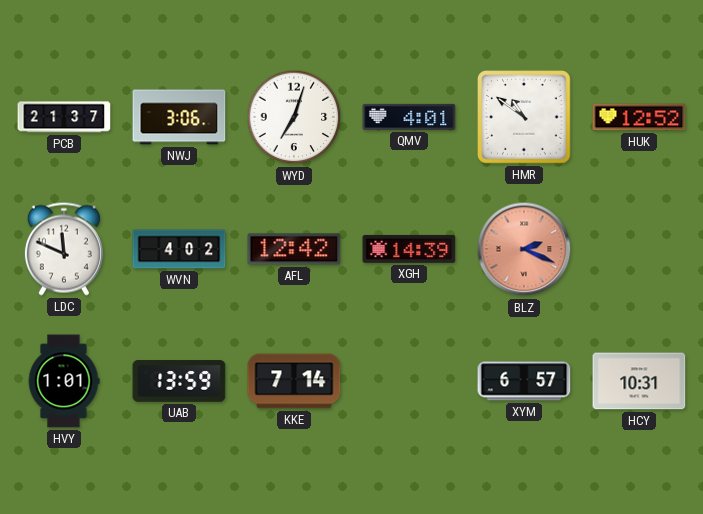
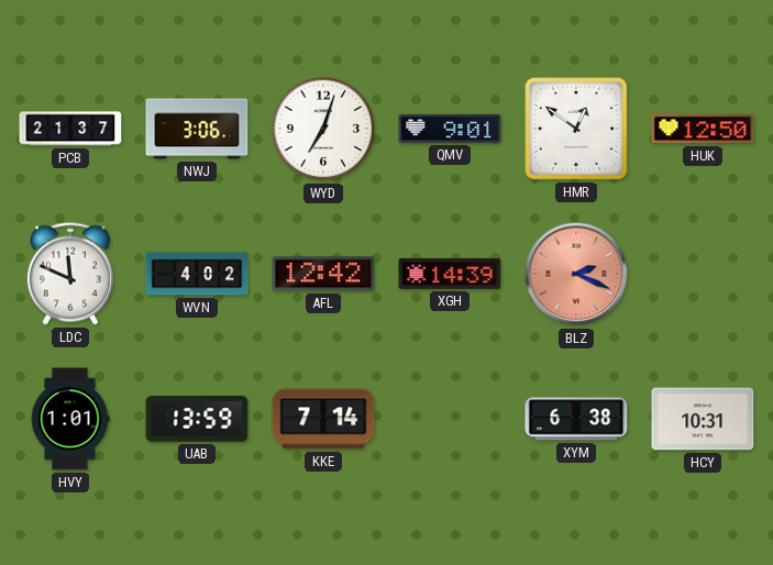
QMV: 4:01 -> 9:01 (450, 129)
HMR: 10:51 -> 12:51 (576, 129)
HUK: 12:52 -> 12:50 (703, 129)
XYM: 6:57 -> 6:38 (576, 419)
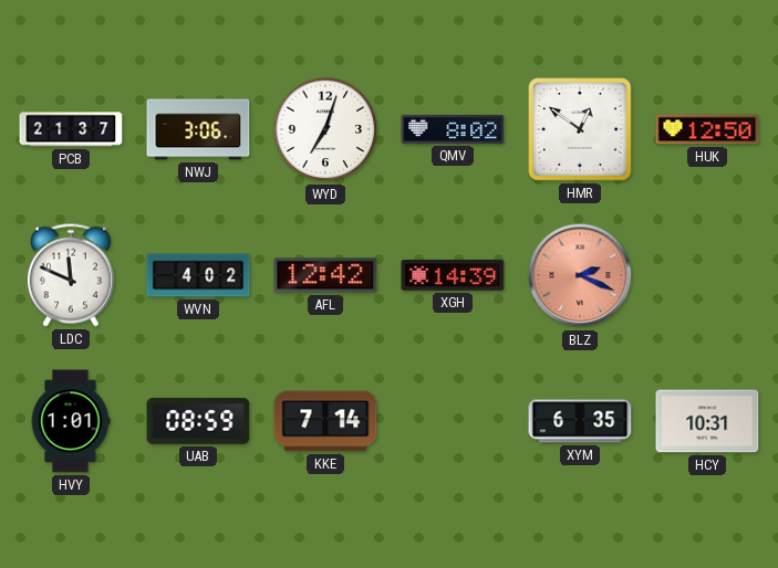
QMV: 9:01 -> 8:02 (453, 129)
UAB: 13:59 -> 08:59 (198, 421)
XYM: 6:38 -> 6:35 (580, 421)
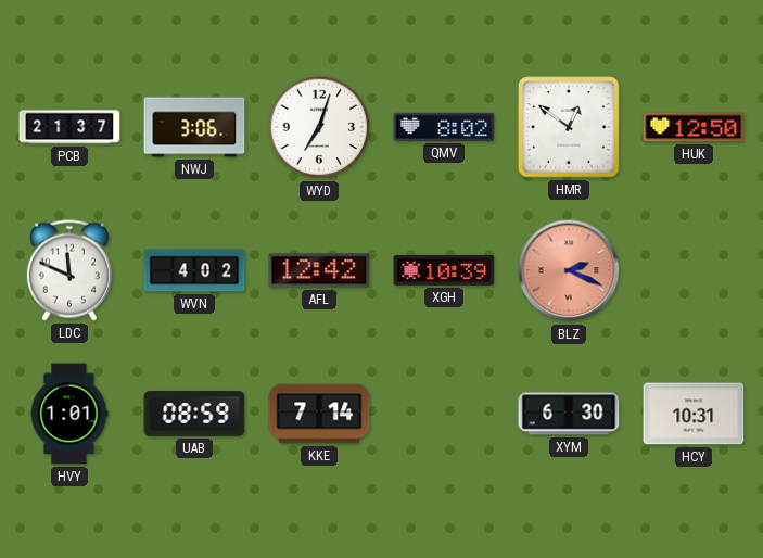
XGH: 14:39 -> 10:39 (444, 270)
XYM: 6:35 -> 6:30 (569, 414)
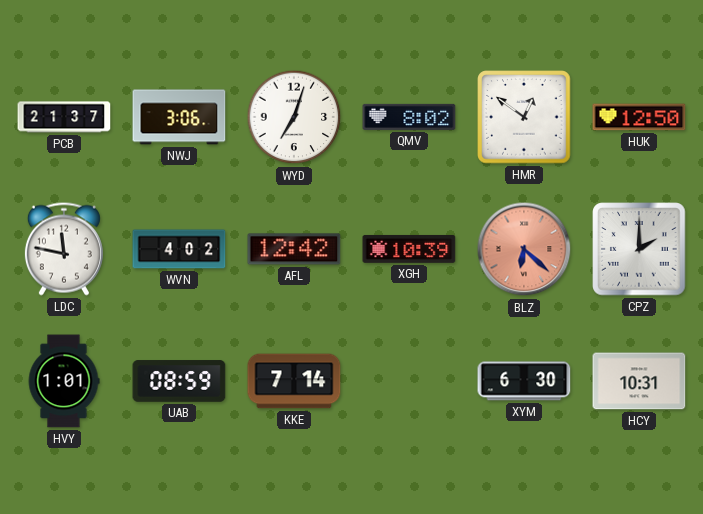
LDC: 11:49 -> 11:47 (64, 249)
BLZ: 2:19 -> 6:22 (524, 249)
CPZ: none -> 2:00 (639, 249)
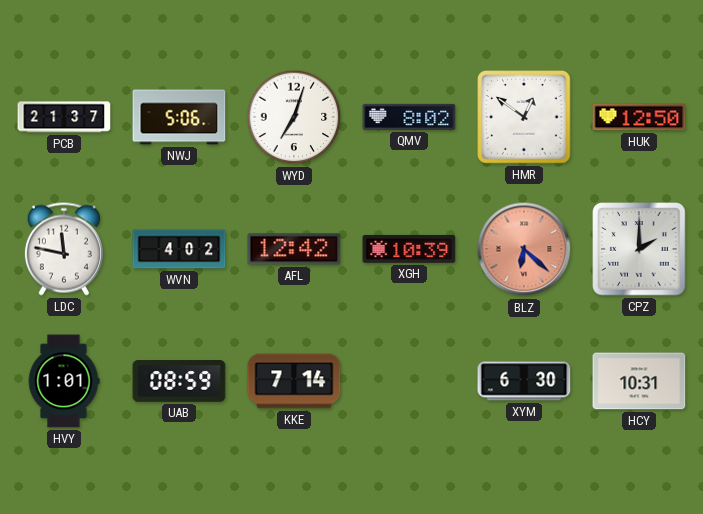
NWJ: 3:06 -> 5:06 (179, 117)
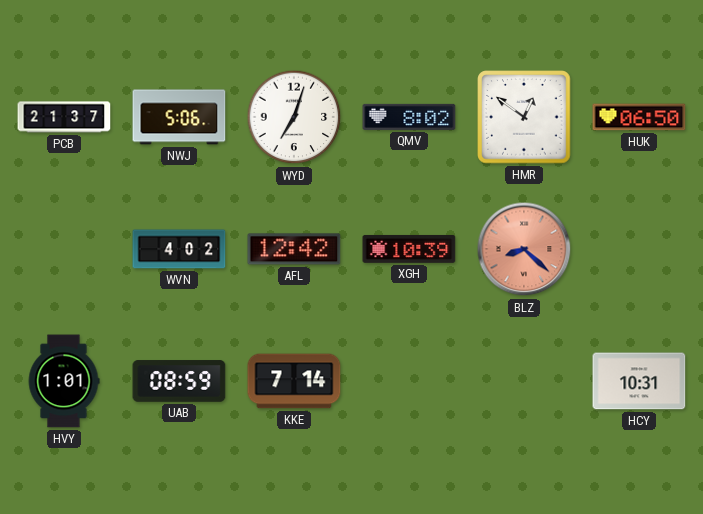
HUK: 12:50 -> 06:50 (639, 117)
LDC: 11:47 -> none (64, 249)
BLZ: 6:22 -> 8:22 (524, 249)
CPZ: 2:00 -> none (639, 249)
XYM: 6:30 -> none (524, 381)
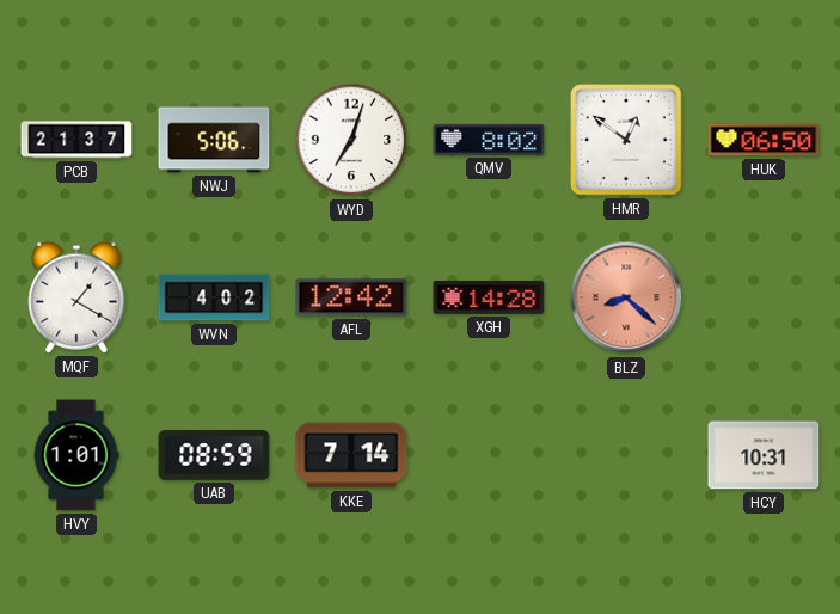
MQF: none -> 1:20 (76, 297)
XGH: 10:39 -> 14:28 (489, 297)
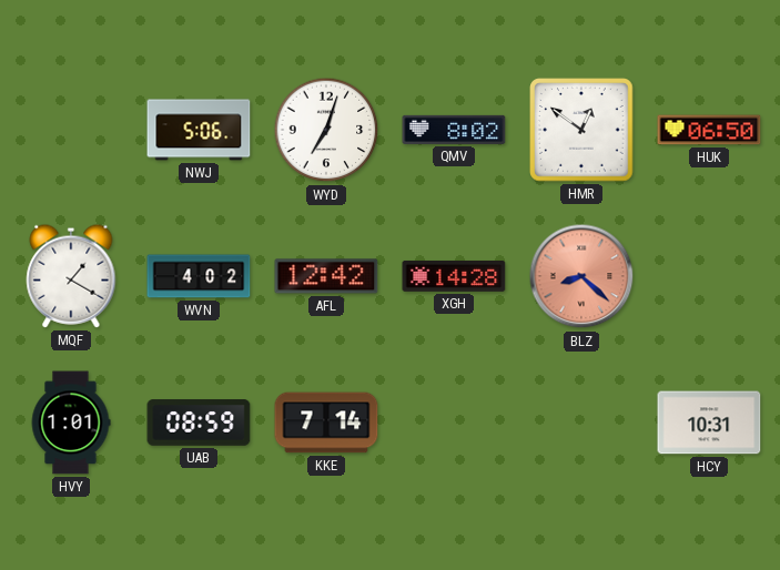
PCB: 21:37 -> none (76, 140)
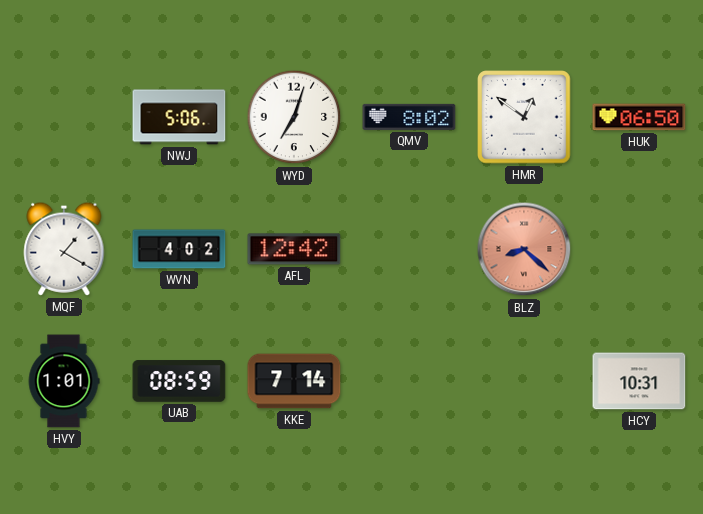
XGH: 14:28 -> none (454, 276)
